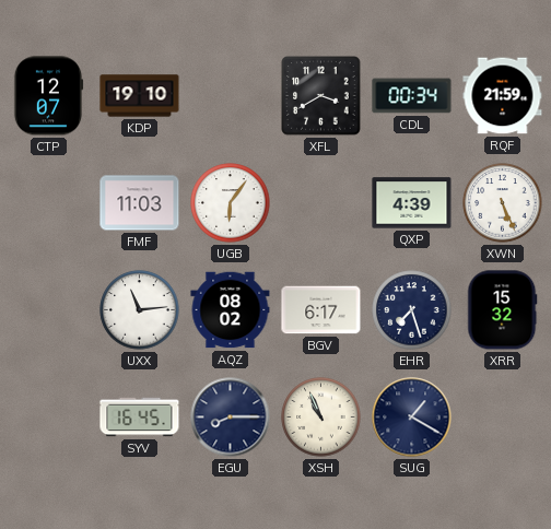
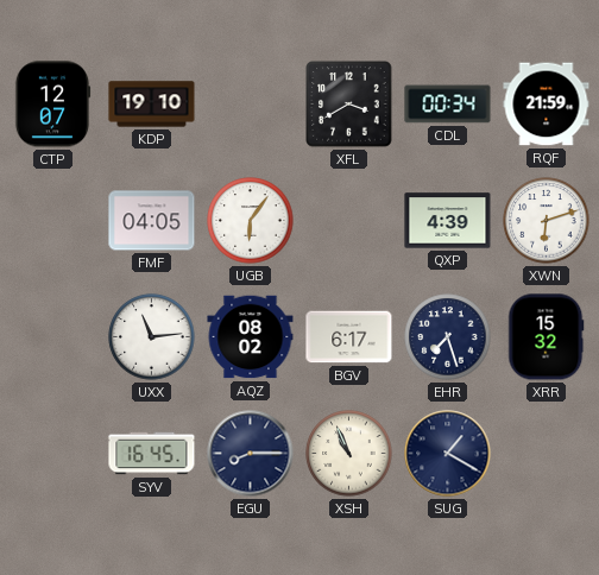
FMF: 11:03 -> 04:05 (152, 221)
XWN: 5:26 -> 6:12 (547, 221)
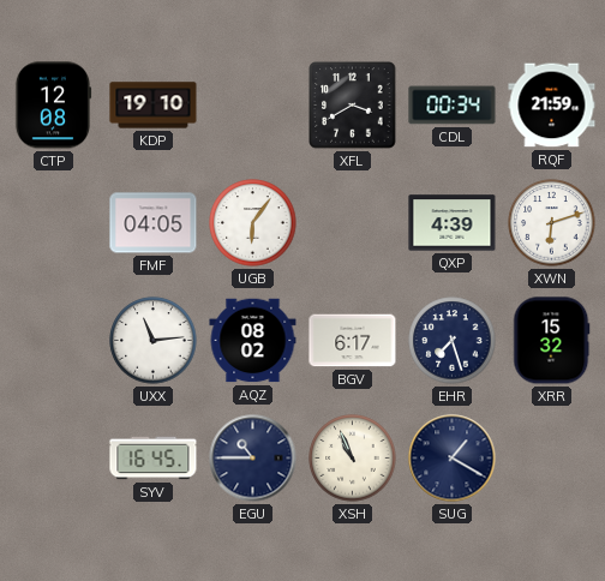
CTP: 12:07 -> 12:08 (53, 106)
EGU: 8:15 -> 10:45 (253, 459)
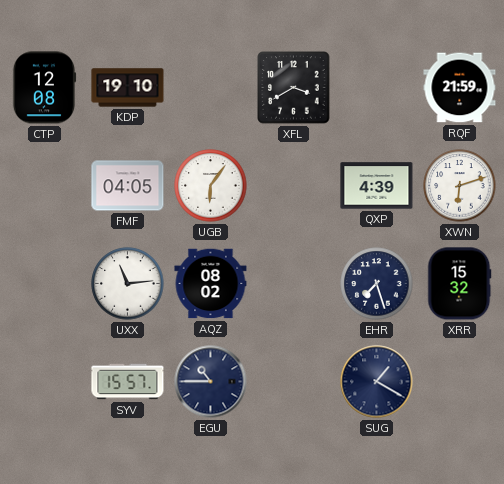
CDL: 00:34 -> none (453, 106)
BGV: 6:17 -> none (353, 341)
SYV: 16:45 -> 15:57 (128, 382)
XSH: 10:56 -> none (353, 459)
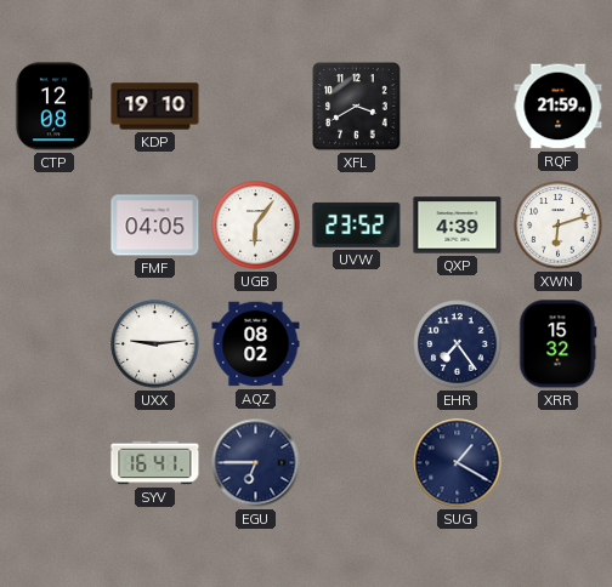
UVW: none -> 23:52 (357, 224)
UXX: 11:14 -> 9:14 (155, 344)
EHR: 7:27 -> 7:24 (458, 344)
SYV: 15:57 -> 16:41 (155, 463)
EGU: 10:45 -> 6:45 (256, 463)
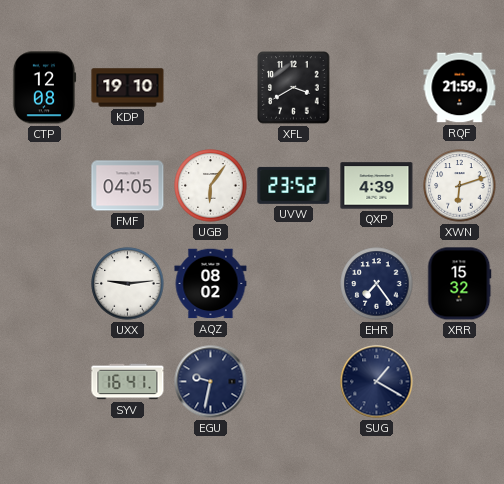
EGU: 6:45 -> 9:32 (211, 382)
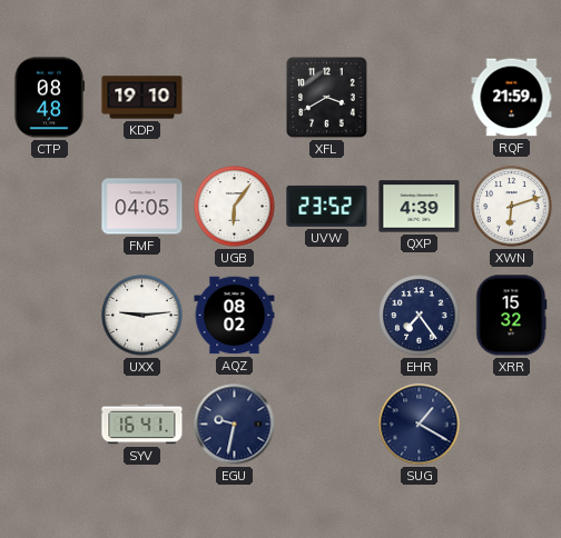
CTP: 12:08 -> 08:48 (49, 98)
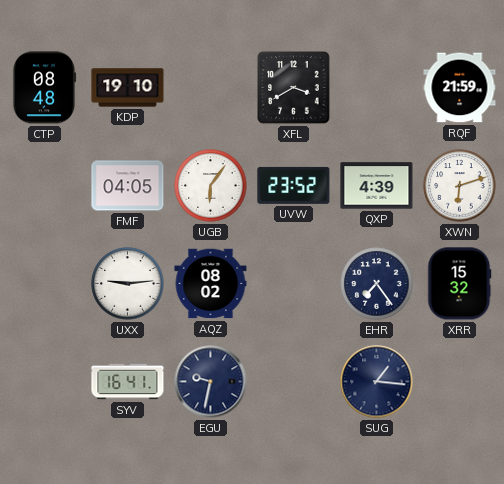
SUG: 1:20 -> 1:16 (377, 382)
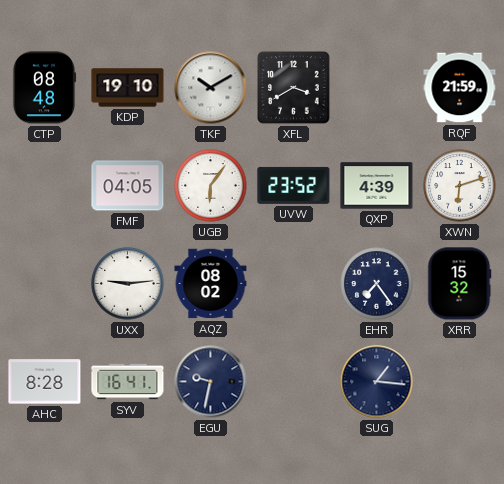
TKF: none -> 10:10 (211, 88)
AHC: none -> 8:28 (45, 382)
